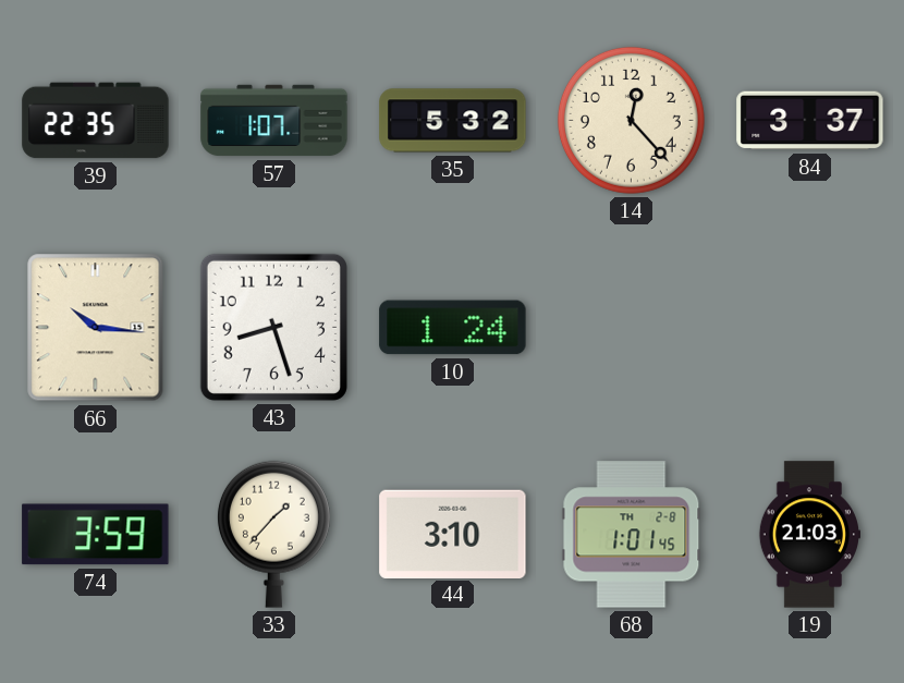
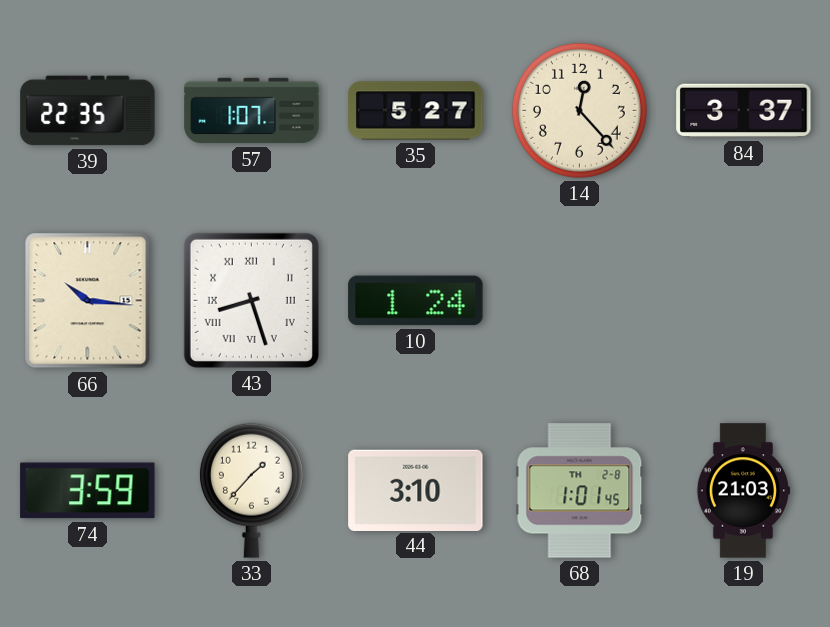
35: 5:32 -> 5:27 (416, 111)
43 numerals: Arabic -> Roman (251, 300)
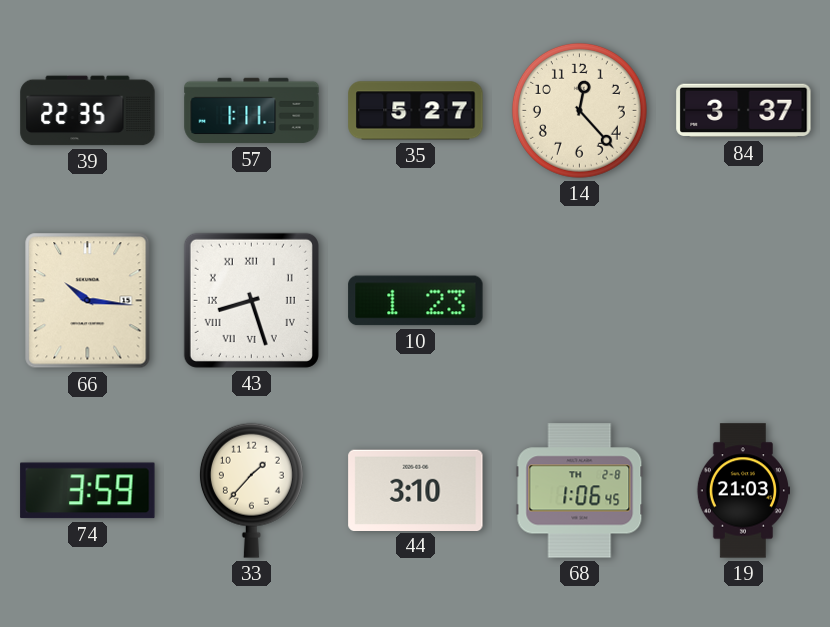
57: 1:07 -> 1:11 (252, 111)
10: 1:24 -> 1:23 (416, 301)
68: 1:01 -> 1:06 (580, 491)
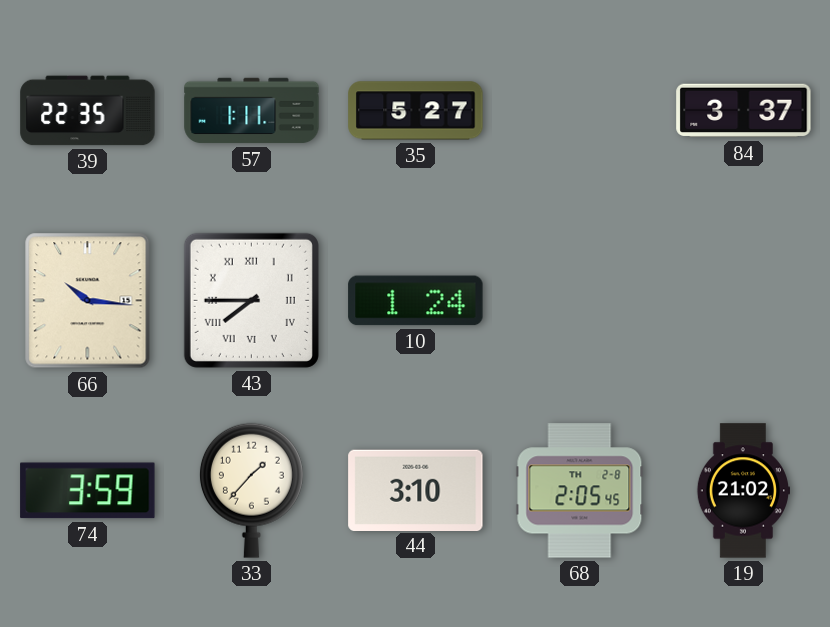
14: 12:23 -> none (579, 110)
43: 8:27 -> 7:45 (251, 300)
10: 1:23 -> 1:24 (416, 301)
68: 1:06 -> 2:05 (580, 491)
19: 21:03 -> 21:02 (743, 491)
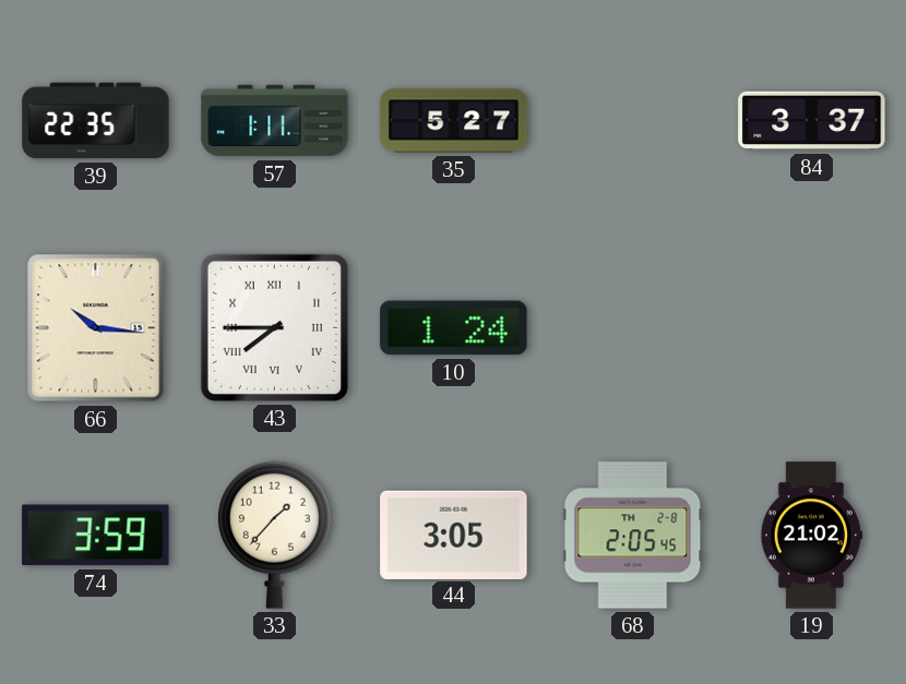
44: 3:10 -> 3:05 (454, 535)
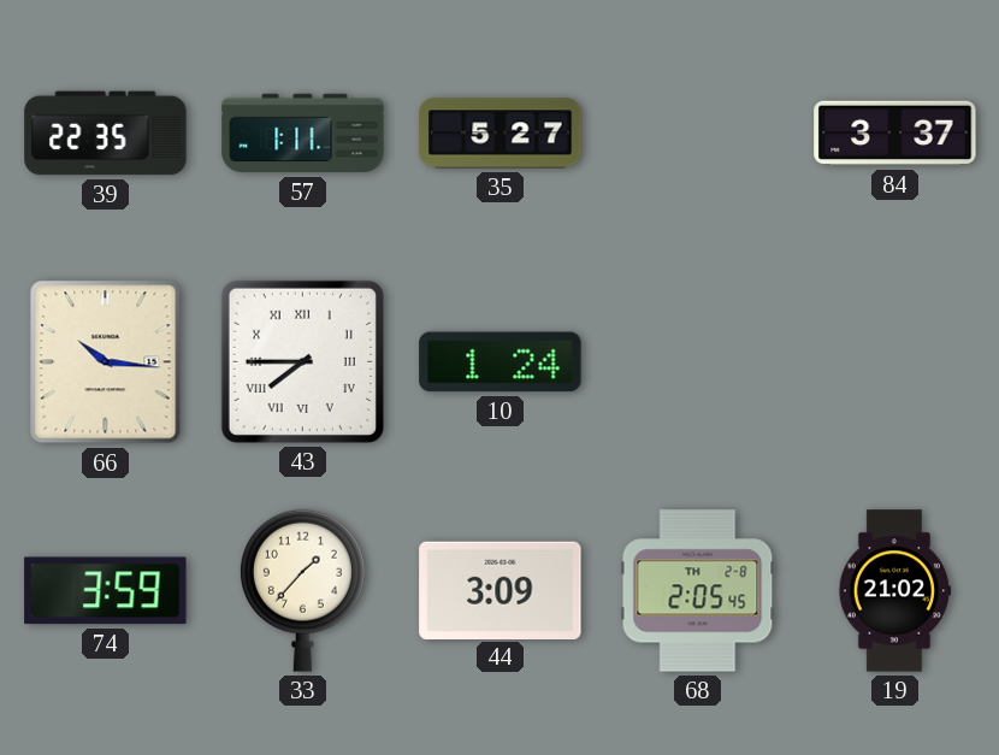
44: 3:05 -> 3:09 (501, 590)
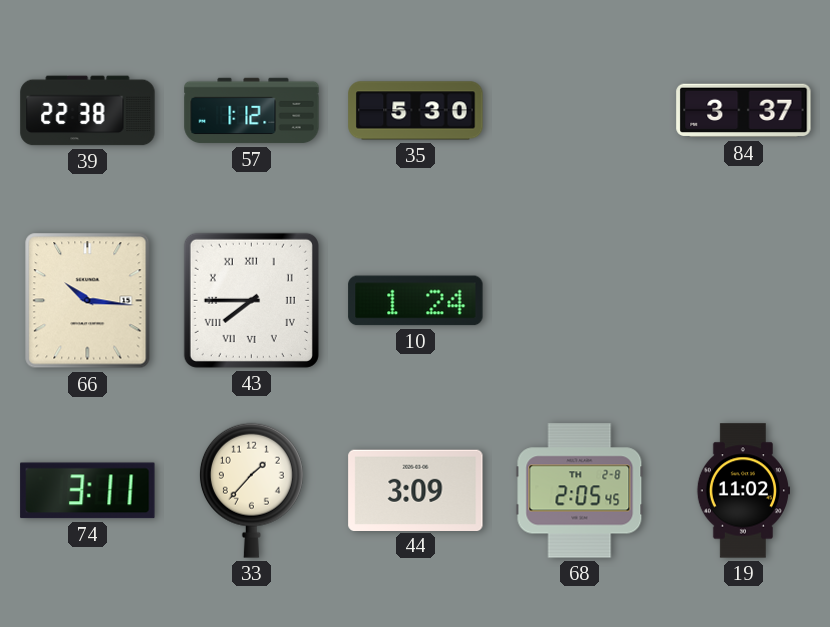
39: 22:35 -> 22:38 (88, 111)
57: 1:11 -> 1:12 (252, 111)
35: 5:27 -> 5:30 (416, 111)
74: 3:59 -> 3:11 (88, 491)
19: 21:02 -> 11:02 (743, 491)
